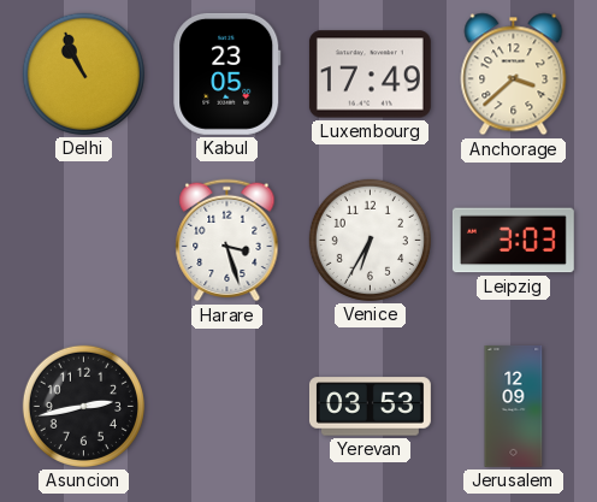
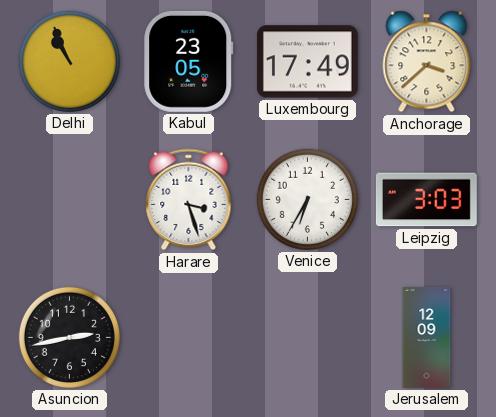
Yerevan: 03:53 -> none (370, 407)
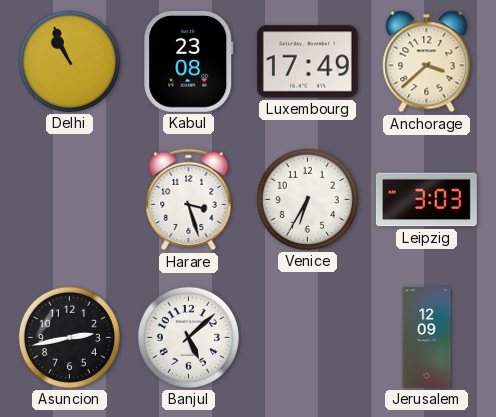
Kabul: 23:05 -> 23:08 (189, 61)
Banjul: none -> 5:08 (188, 337)
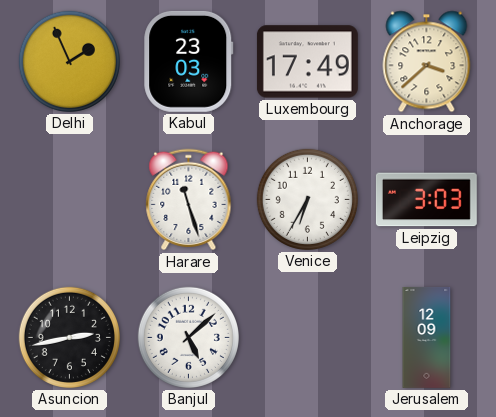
Delhi: 10:56 -> 1:56 (69, 61)
Kabul: 23:08 -> 23:03 (189, 61)
Harare: 3:27 -> 11:27 (189, 200)
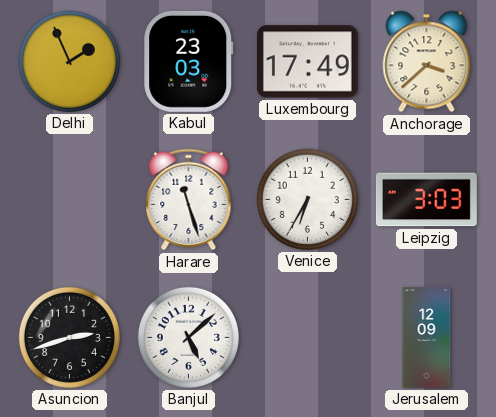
Asuncion: 2:43 -> 2:42 (69, 337)
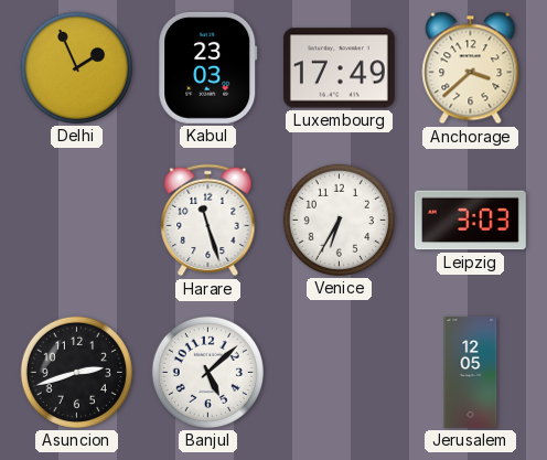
Jerusalem: 12:09 -> 12:05 (471, 373)
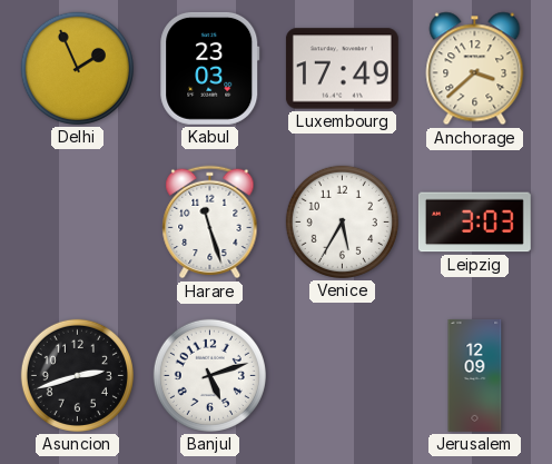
Venice: 6:35 -> 5:35 (342, 221)
Banjul: 5:08 -> 5:12 (209, 375)
Jerusalem: 12:05 -> 12:09 (475, 376)
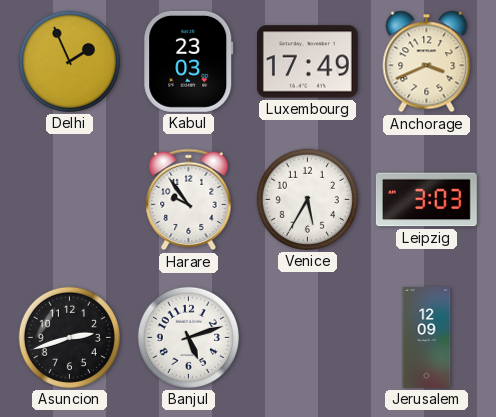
Anchorage: 3:38 -> 3:41 (427, 62)
Harare: 11:27 -> 9:54 (189, 200)
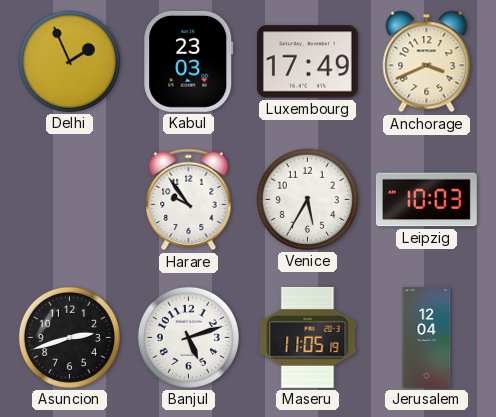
Leipzig: 3:03 -> 10:03 (426, 200)
Maseru: none -> 11:05 (308, 337)
Jerusalem: 12:09 -> 12:04 (427, 338)
